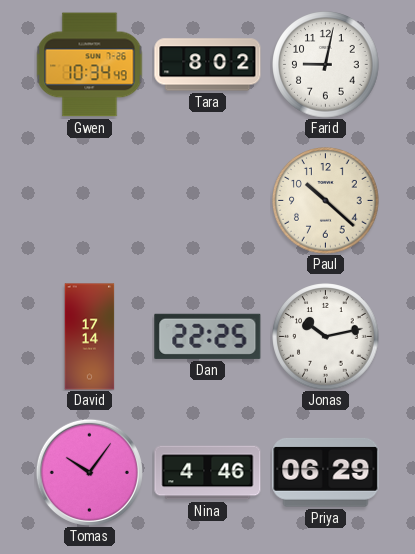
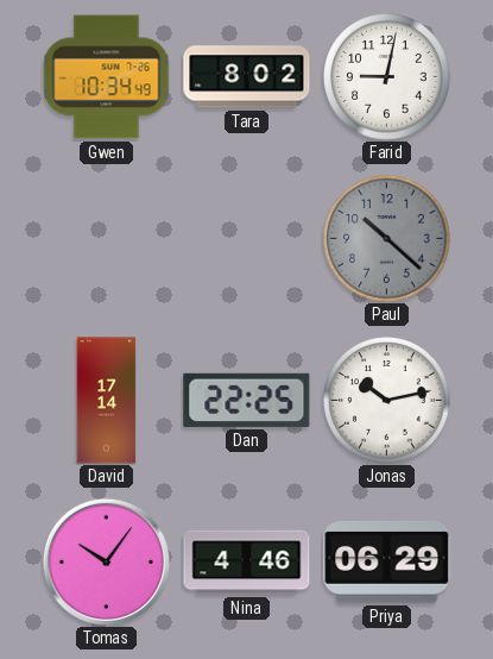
Paul dial: cream -> grey (387, 239)
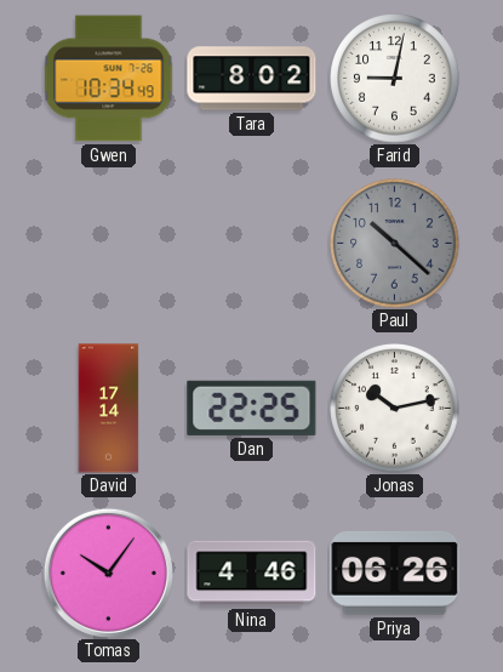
Priya: 06:29 -> 06:26 (395, 573)
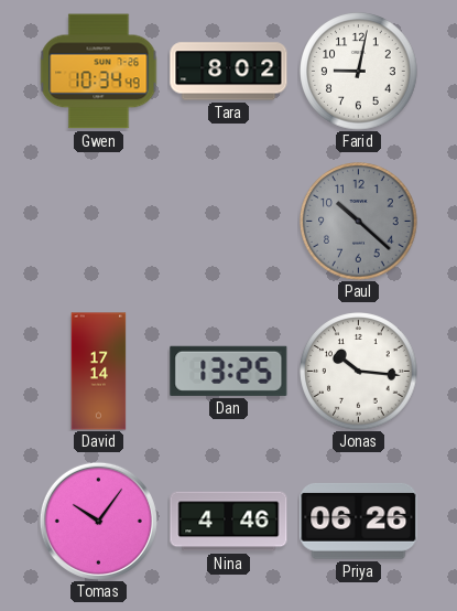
Dan: 22:25 -> 13:25 (229, 371)
Jonas: 10:13 -> 10:16 (359, 372)
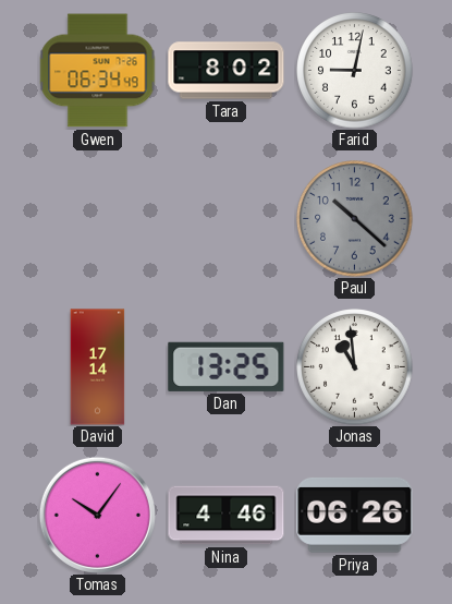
Gwen: 10:34 -> 06:34 (98, 71)
Jonas: 10:16 -> 10:59 (355, 367)
